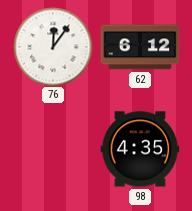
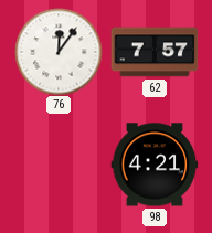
62: 6:12 -> 7:57 (155, 52)
98: 4:35 -> 4:21 (155, 165)
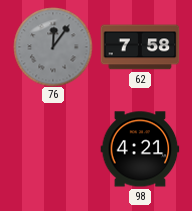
76 dial: white -> grey (53, 47)
62: 7:57 -> 7:58 (140, 47)
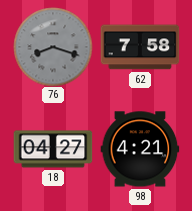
76: 12:06 -> 8:18 (53, 47)
18: none -> 04:27 (53, 149)
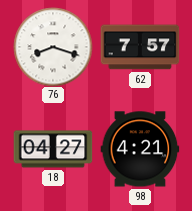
76 dial: grey -> white (53, 47)
62: 7:58 -> 7:57 (140, 47)
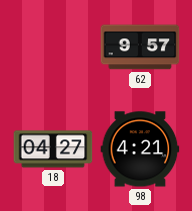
76: 8:18 -> none (53, 47)
62: 7:57 -> 9:57 (140, 47)
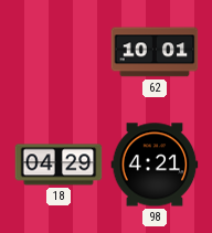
62: 9:57 -> 10:01 (155, 52)
18: 04:27 -> 04:29 (59, 165)
